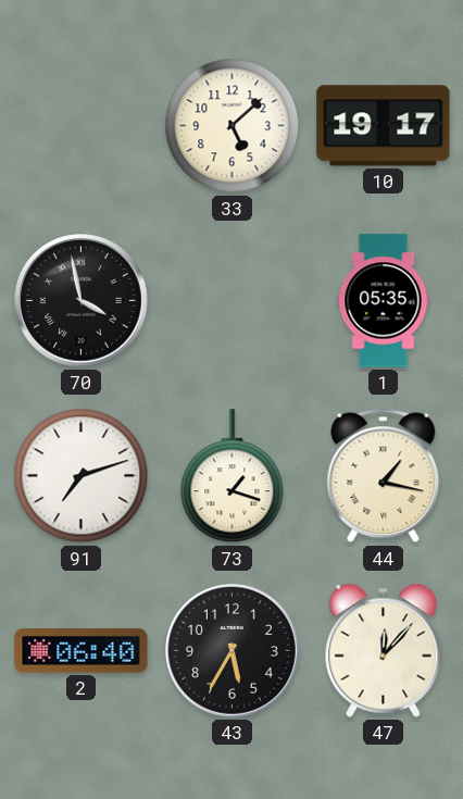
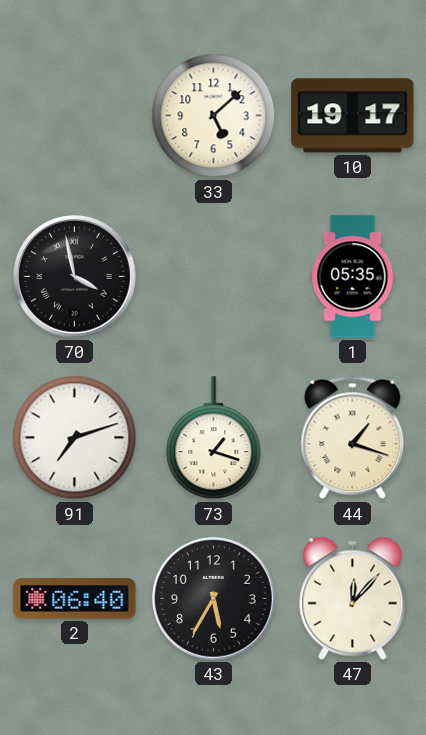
44: 1:17 -> 1:18 (353, 438)
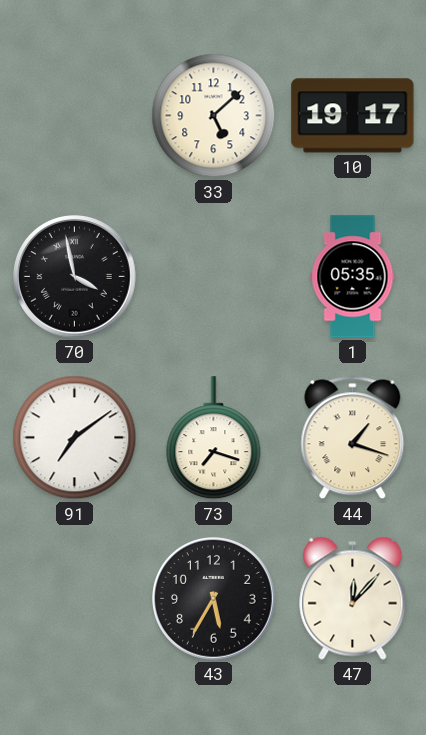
91: 7:12 -> 7:09 (75, 438)
73: 1:18 -> 7:18 (214, 438)
2: 06:40 -> none (75, 599)
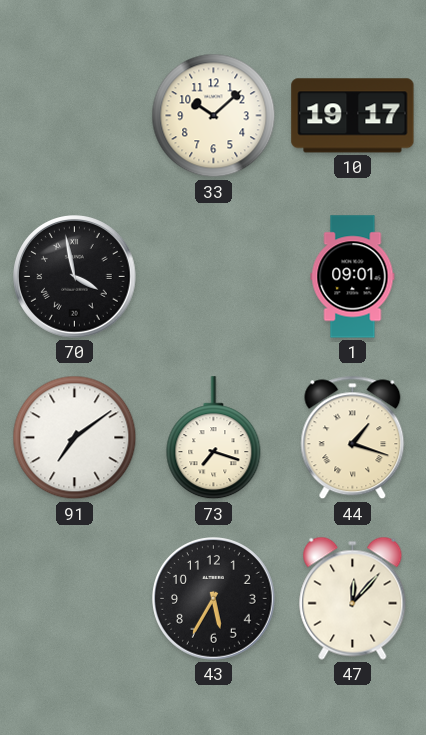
33: 5:08 -> 10:08 (214, 116)
1: 05:35 -> 09:01 (353, 277)
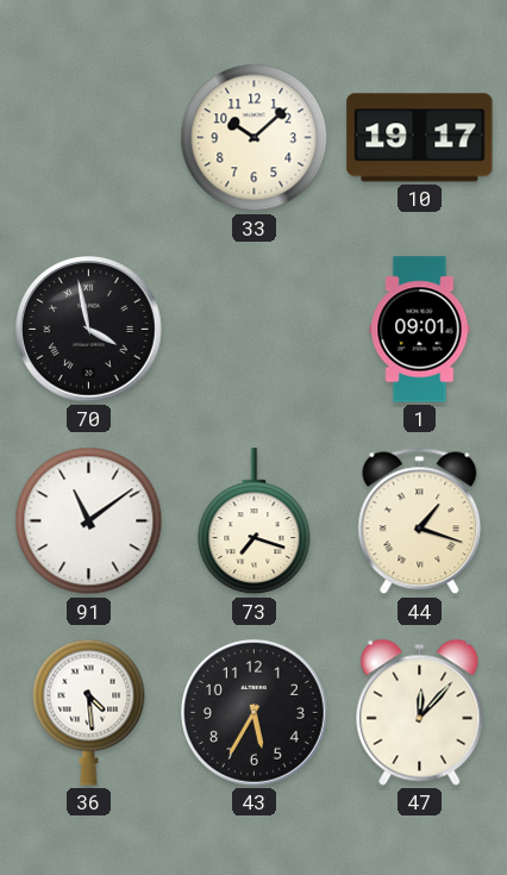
91: 7:09 -> 11:09 (89, 521)
36: none -> 4:29 (89, 712)
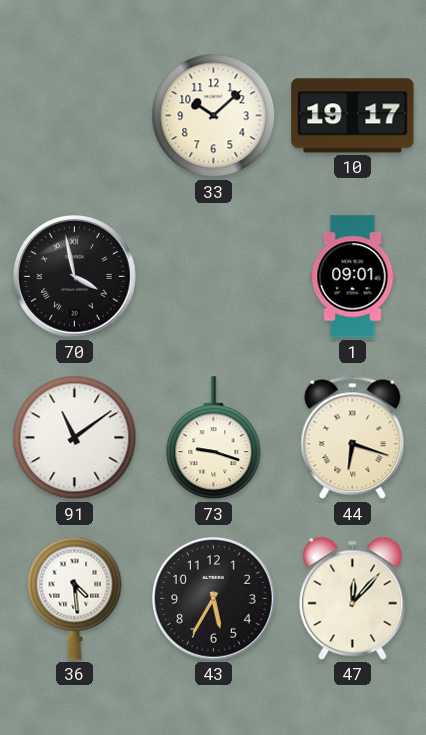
73: 7:18 -> 9:18 (214, 438)
44: 1:18 -> 6:18 (353, 438)
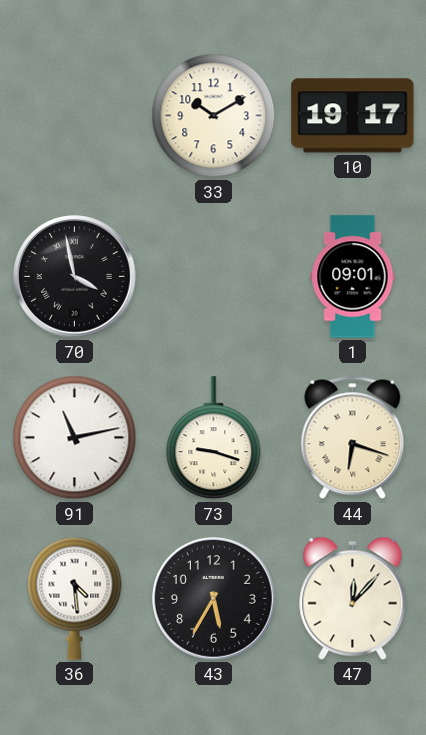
33: 10:08 -> 10:10 (214, 116)
91: 11:09 -> 11:13 (75, 438)
